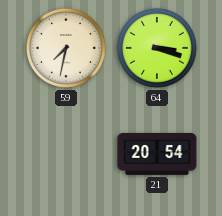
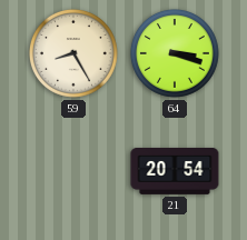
59: 7:32 -> 8:25 (73, 53)
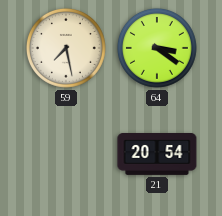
59: 8:25 -> 7:28 (66, 48)
64: 3:18 -> 3:21 (157, 48)
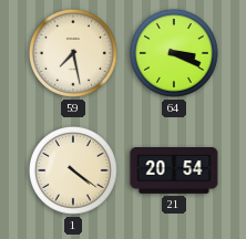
64: 3:21 -> 3:19 (174, 53)
1: none -> 4:21 (73, 170)
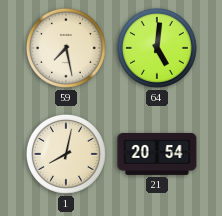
64: 3:19 -> 5:01 (157, 48)
1: 4:21 -> 8:02 (66, 154)
